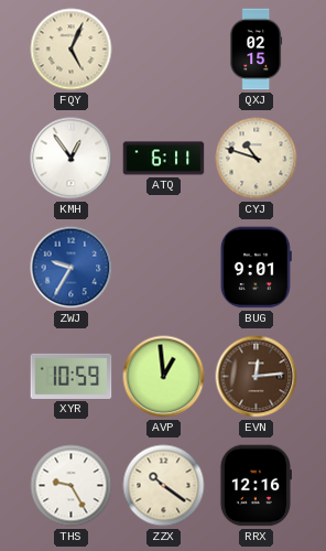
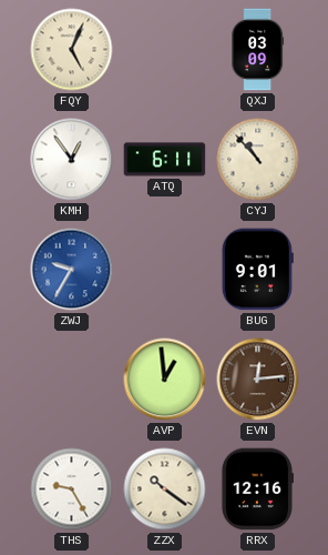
QXJ: 02:15 -> 03:09 (258, 50)
CYJ: 10:48 -> 10:53 (258, 160)
XYR: 10:59 -> none (72, 376)
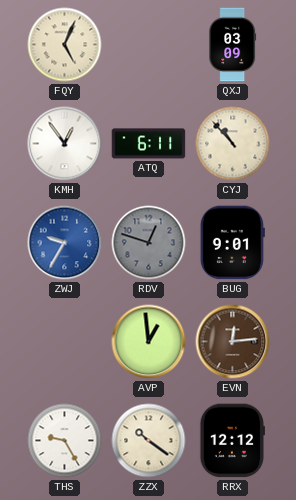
RDV: none -> 12:48 (149, 243)
RRX: 12:16 -> 12:12 (232, 441)
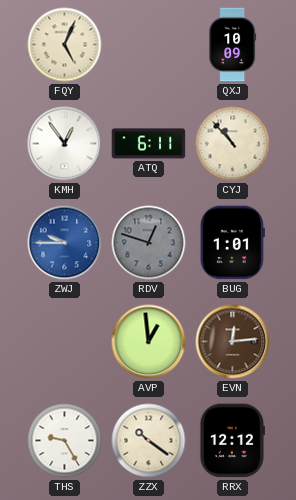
QXJ: 03:09 -> 10:09 (233, 45)
ZWJ: 9:35 -> 9:45 (65, 243)
BUG: 9:01 -> 1:01 (232, 243)
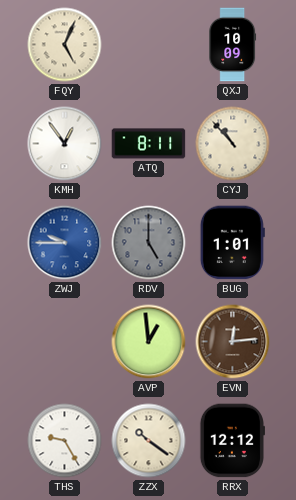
ATQ: 6:11 -> 8:11 (149, 144)
RDV: 12:48 -> 5:00 (149, 243)
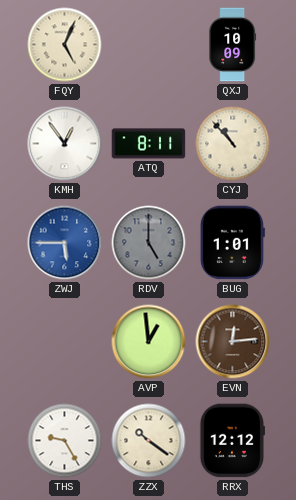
ZWJ: 9:45 -> 5:45 (65, 243)
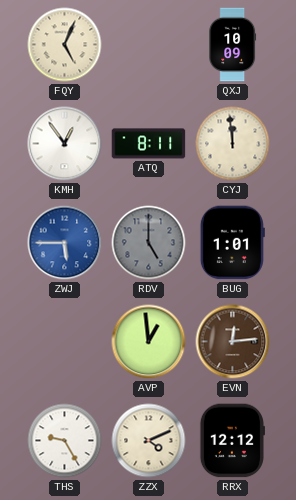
CYJ: 10:53 -> 11:59 (233, 144)
ZZX: 10:21 -> 4:11 (149, 441)
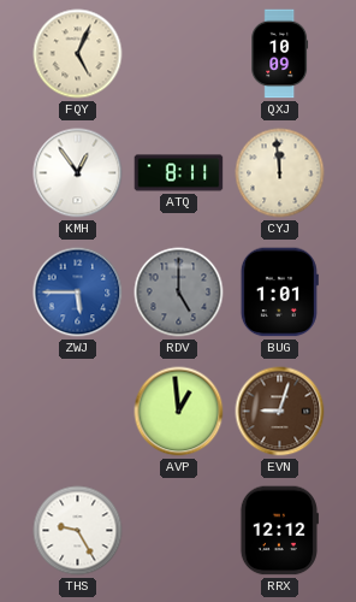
EVN: 12:14 -> 9:03 (280, 412)
ZZX: 4:11 -> none (149, 441)
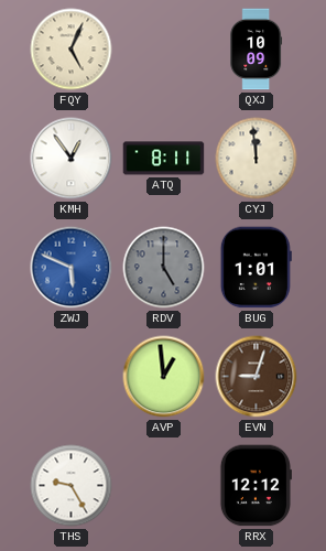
ZWJ: 5:45 -> 5:49 (72, 268)
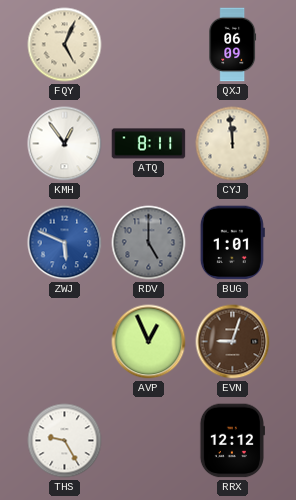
QXJ: 10:09 -> 06:09 (233, 45)
AVP: 12:59 -> 12:56 (149, 342)
